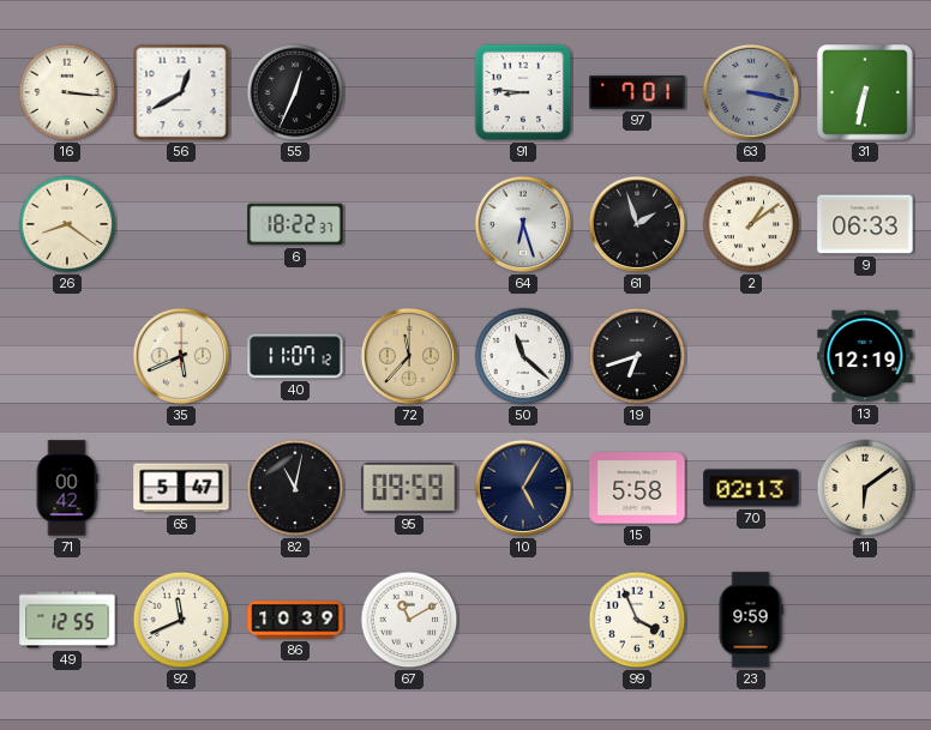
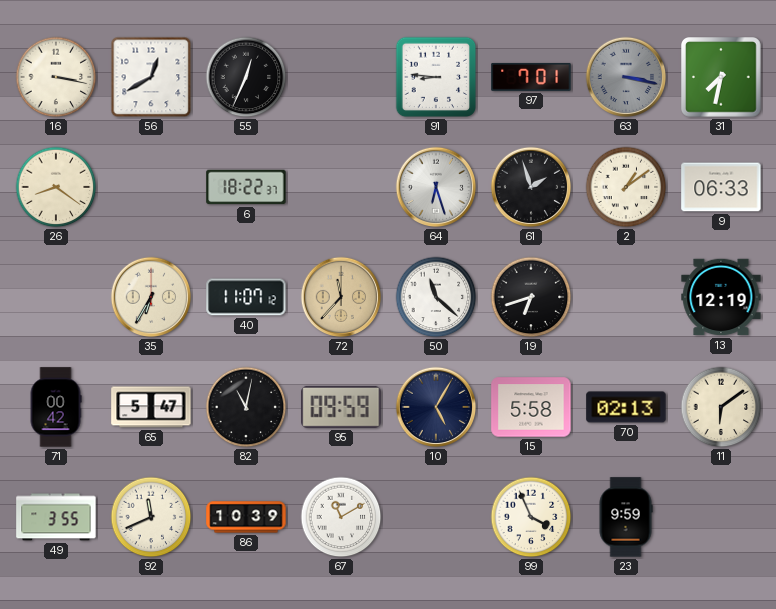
16: 3:16 -> 3:17 (56, 77)
31: 6:32 -> 7:32 (721, 77)
35: 5:41 -> 6:35 (151, 297)
49: 12:55 -> 3:55 (56, 517)
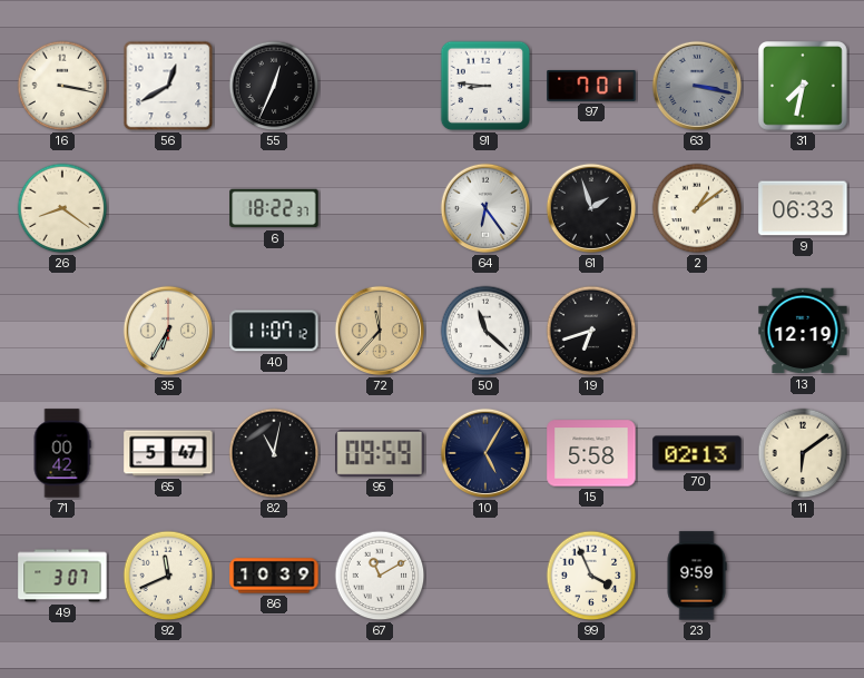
64: 6:27 -> 6:24 (485, 208)
49: 3:55 -> 3:07 (62, 576)
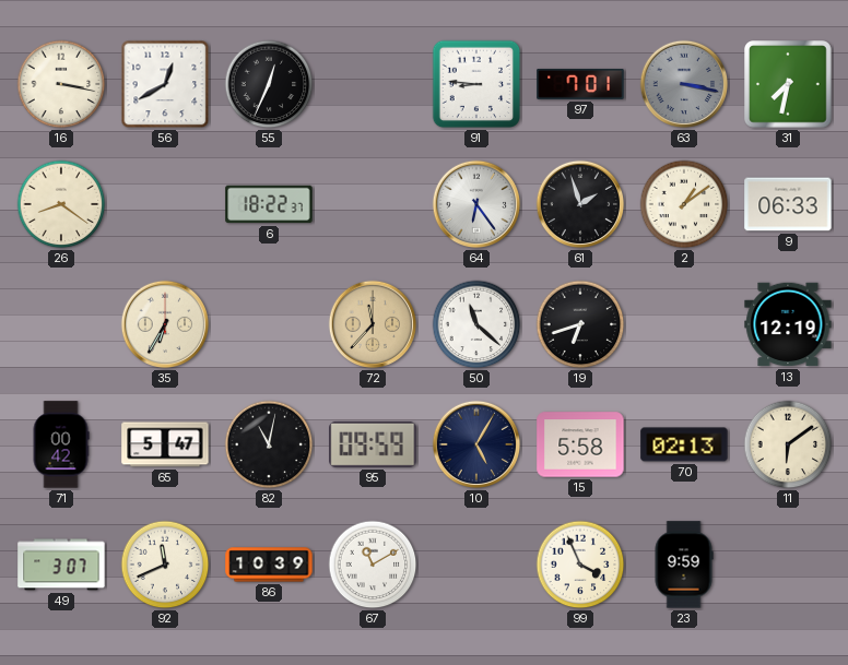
40: 11:07 -> none (274, 331)
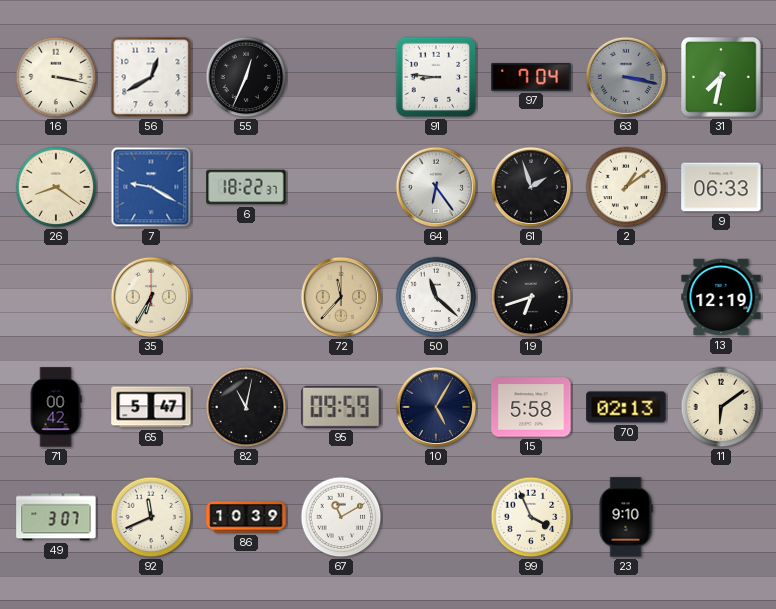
97: 7:01 -> 7:04 (531, 77)
7: none -> 9:20 (151, 187)
23: 9:59 -> 9:10 (626, 517)
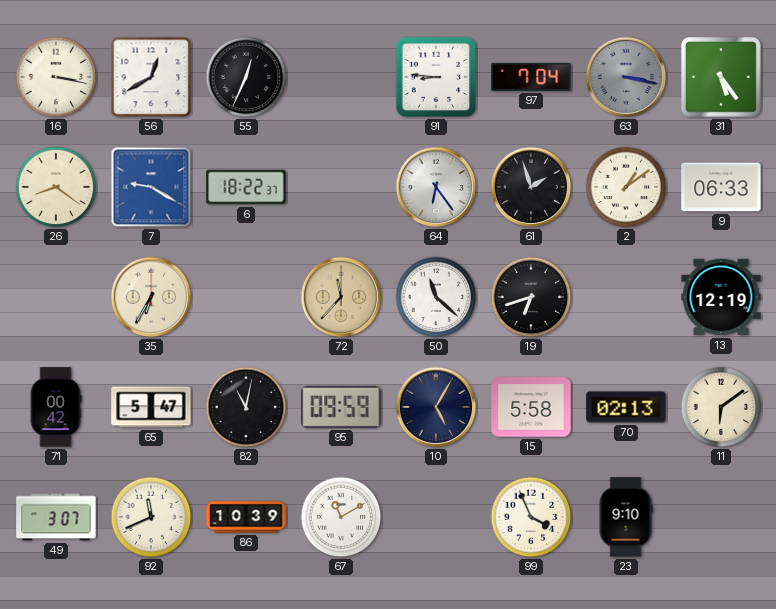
31: 7:32 -> 5:24 (721, 77)
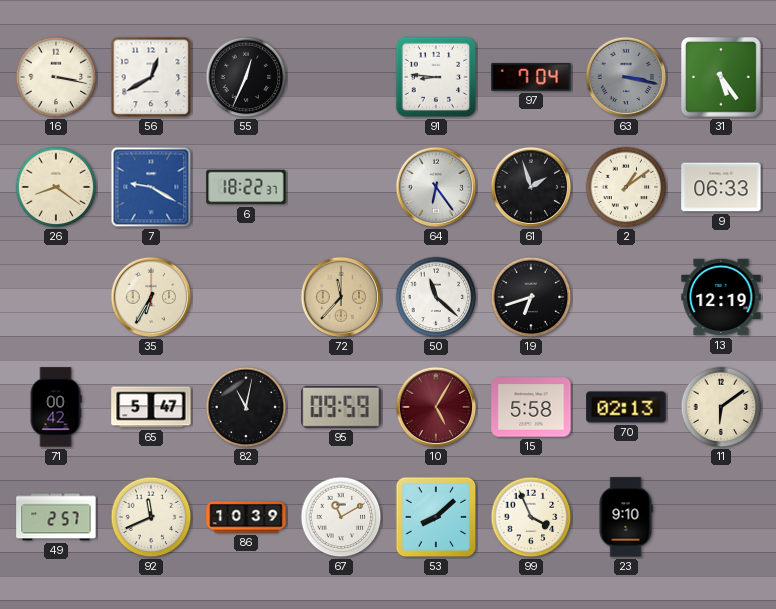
10 dial: navy -> burgundy (436, 407)
49: 3:07 -> 2:57 (56, 517)
53: none -> 8:08 (436, 517)
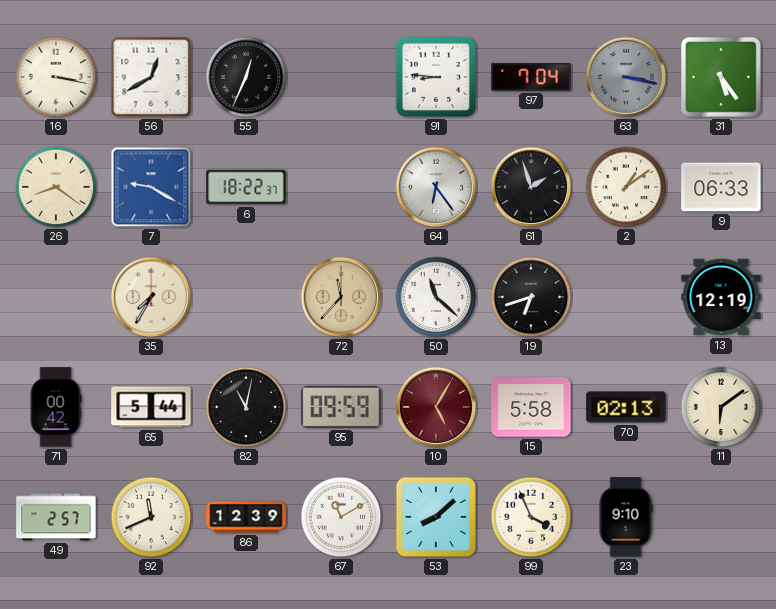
35: 6:35 -> 7:35 (151, 297)
65: 5:47 -> 5:44 (151, 407)
86: 10:39 -> 12:39 (246, 517)
